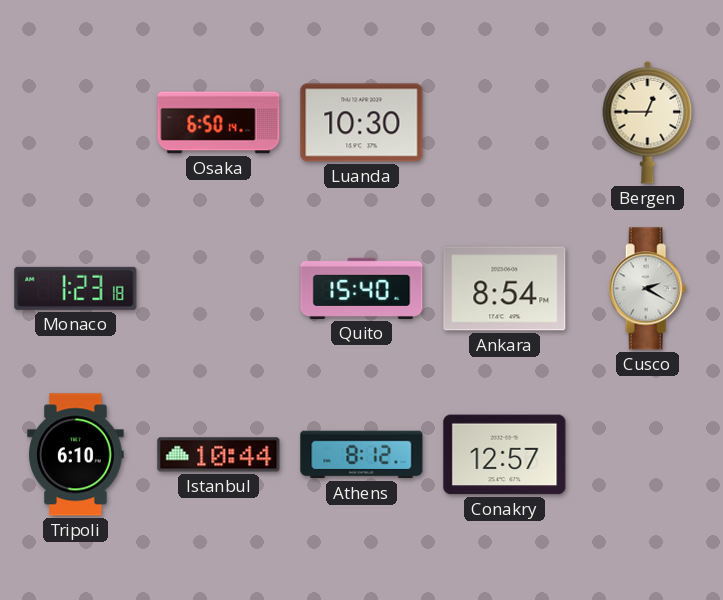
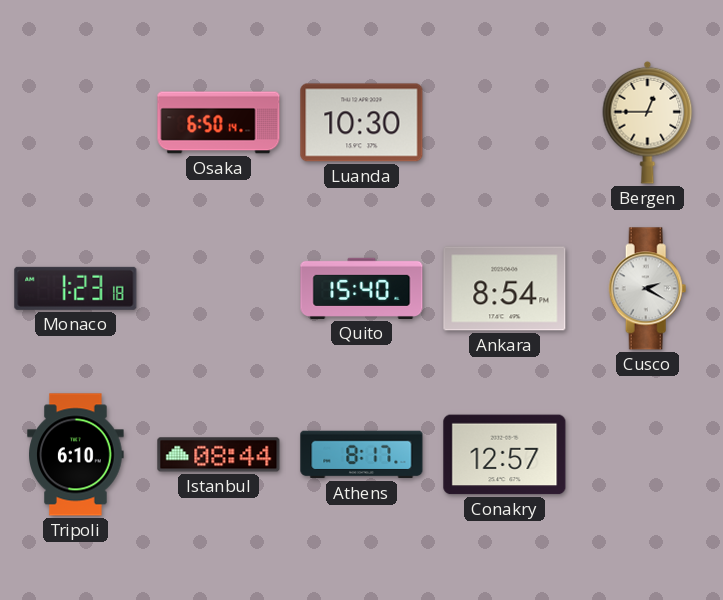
Istanbul: 10:44 -> 08:44 (219, 455)
Athens: 8:12 -> 8:17 (362, 455)
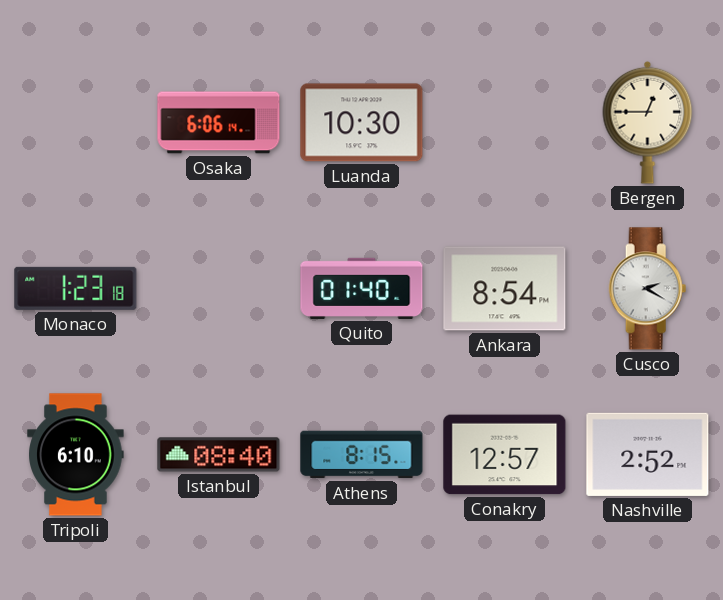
Osaka: 6:50 -> 6:06 (219, 123)
Quito: 15:40 -> 01:40 (362, 288)
Istanbul: 08:44 -> 08:40 (219, 455)
Athens: 8:17 -> 8:15 (362, 455)
Nashville: none -> 2:52 (648, 454)
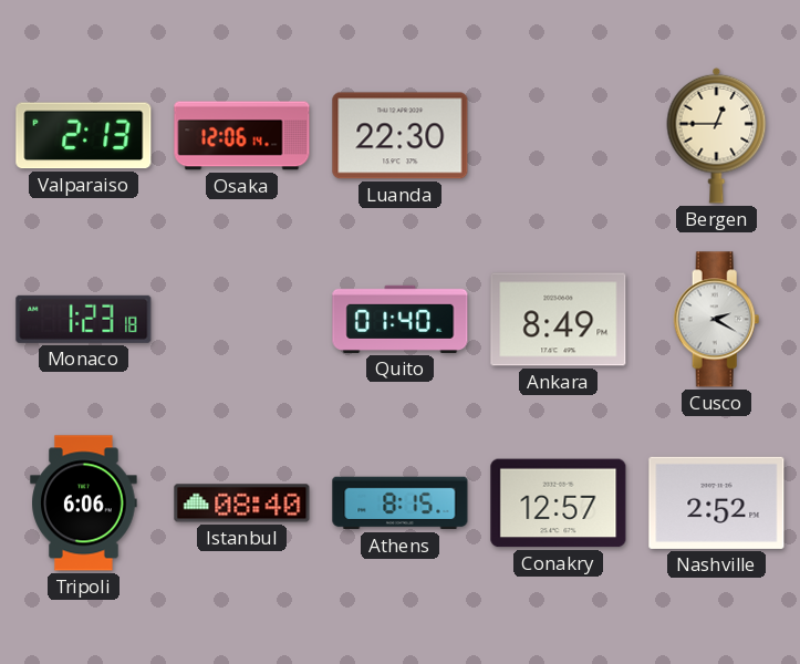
Valparaiso: none -> 2:13 (84, 136)
Osaka: 6:06 -> 12:06 (242, 136)
Luanda: 10:30 -> 22:30 (401, 136)
Ankara: 8:54 -> 8:49 (559, 320)
Tripoli: 6:10 -> 6:06 (84, 504)
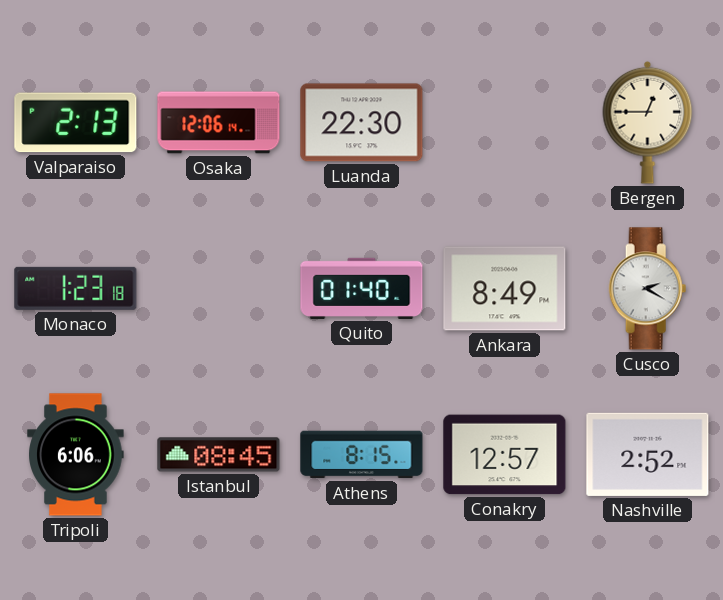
Istanbul: 08:40 -> 08:45 (219, 455)
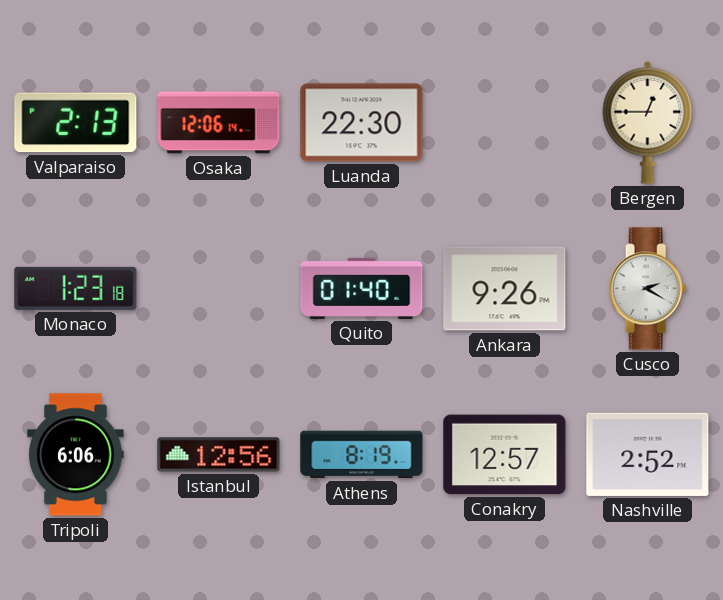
Ankara: 8:49 -> 9:26 (505, 289)
Istanbul: 08:45 -> 12:56 (219, 455)
Athens: 8:15 -> 8:19 (362, 455)
